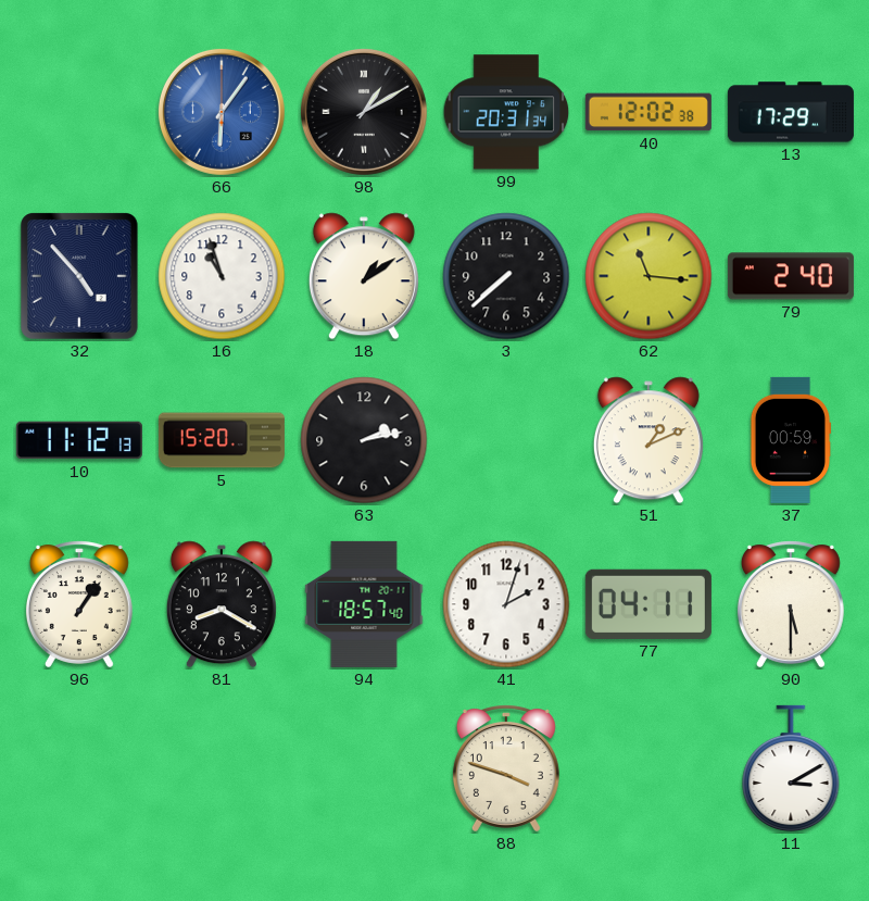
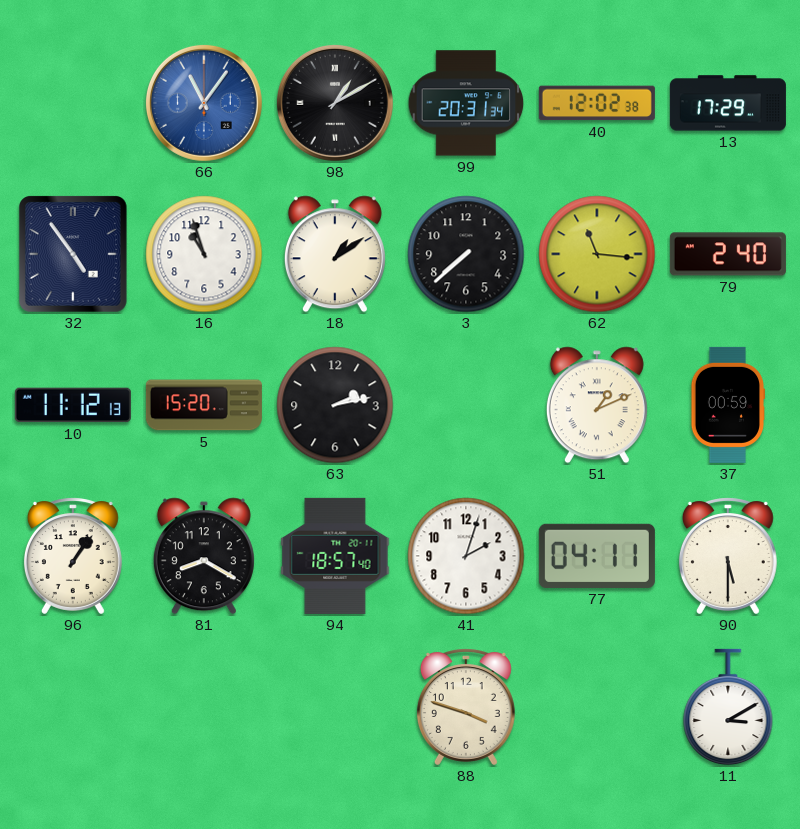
66: 6:06 -> 11:06 (204, 103)
32: 4:53 -> 4:54 (74, 255)
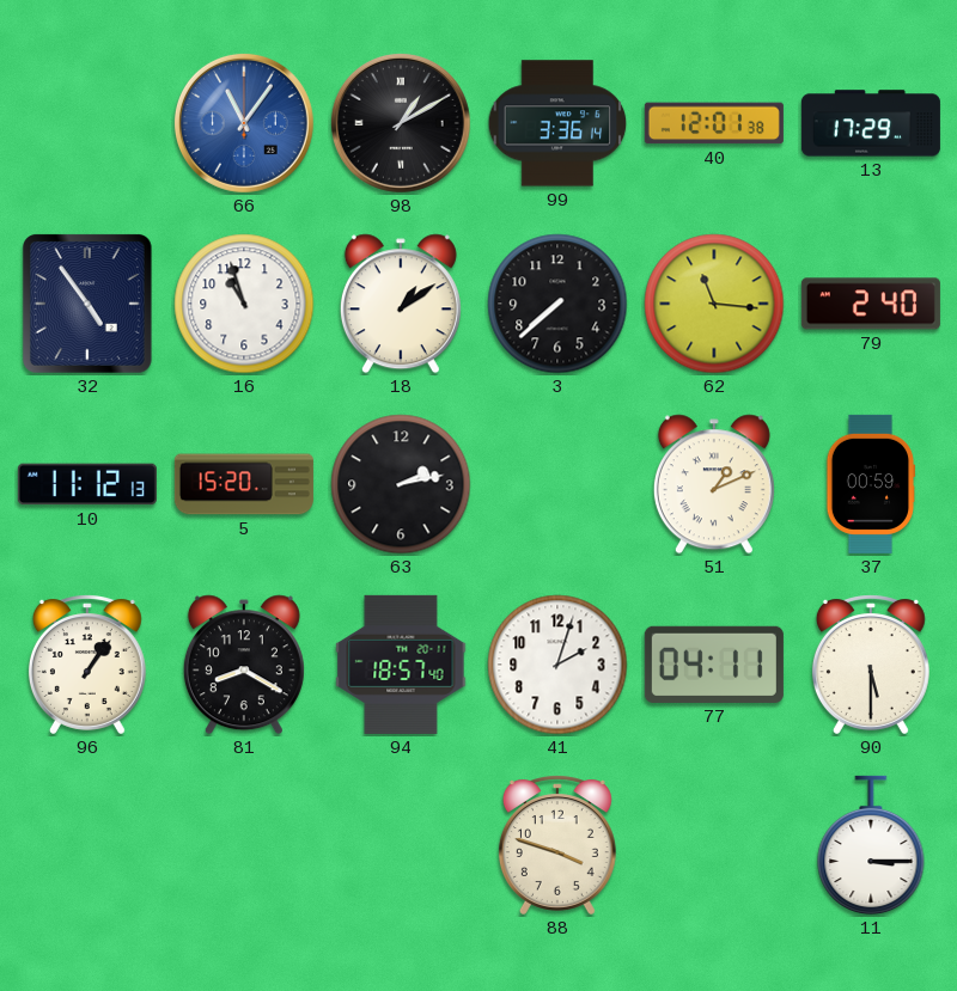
99: 20:31 -> 3:36 (557, 123)
40: 12:02 -> 12:01 (714, 123)
11: 3:10 -> 3:15 (871, 845)
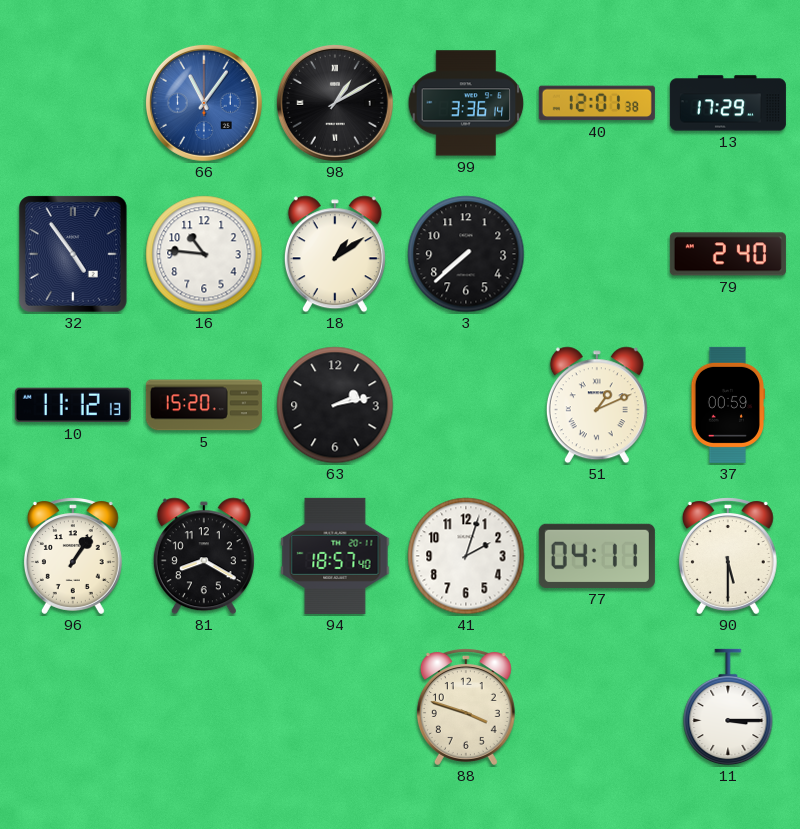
16: 10:57 -> 10:46 (204, 254)
62: 11:16 -> none (714, 304)
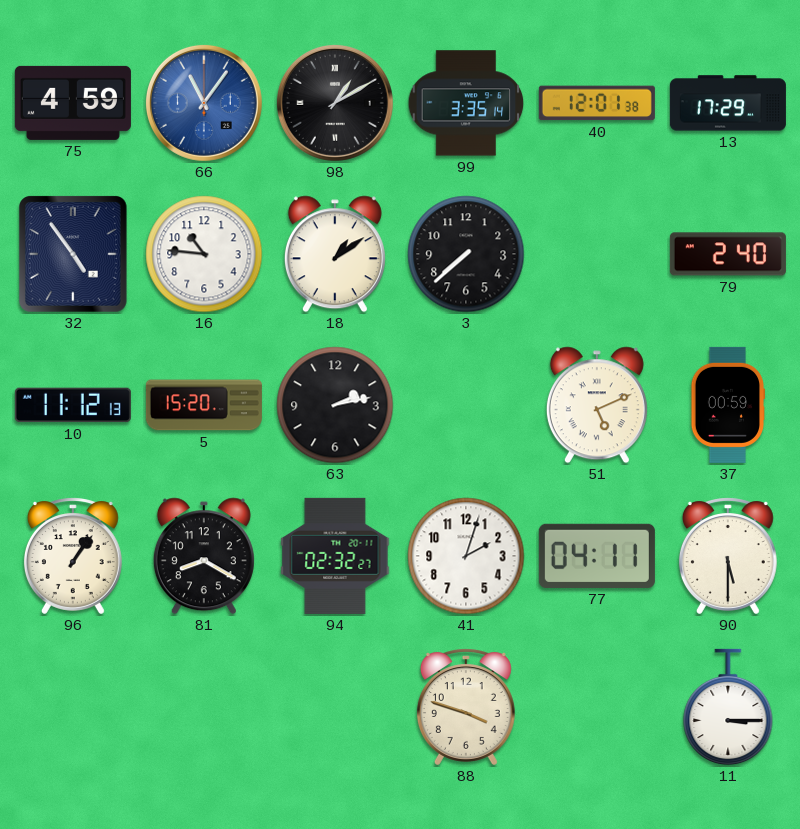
75: none -> 4:59 (73, 103)
99: 3:36 -> 3:35 (466, 103)
51: 1:11 -> 5:11 (597, 405)
94: 18:57 -> 02:32 (335, 556)
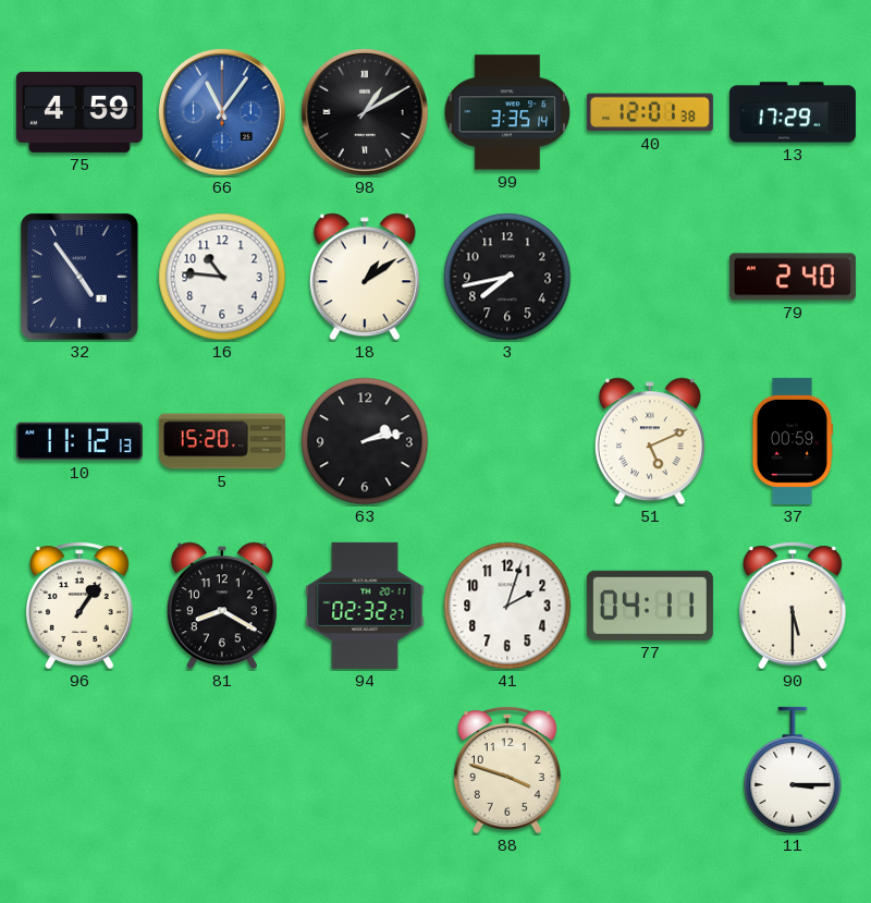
3: 7:38 -> 7:43 (507, 277)
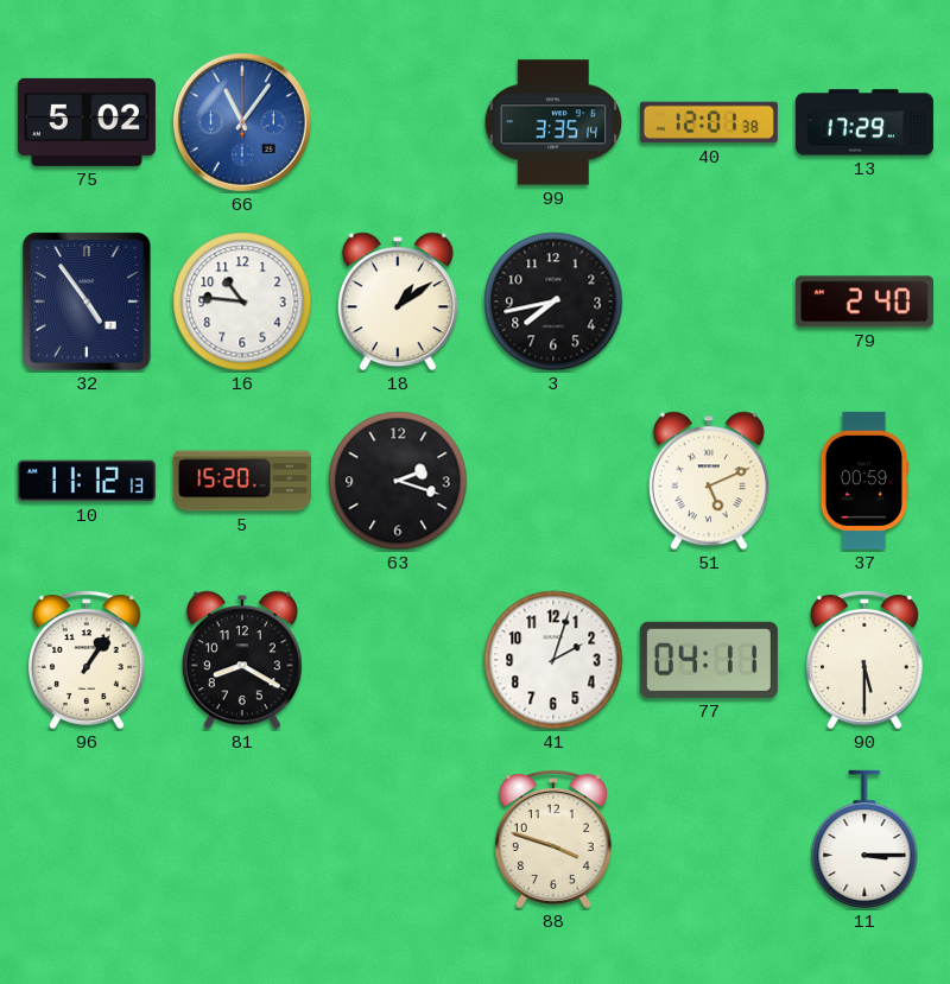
75: 4:59 -> 5:02 (87, 122)
98: 1:10 -> none (365, 112)
63: 2:13 -> 2:18 (398, 481)
94: 02:32 -> none (365, 606)
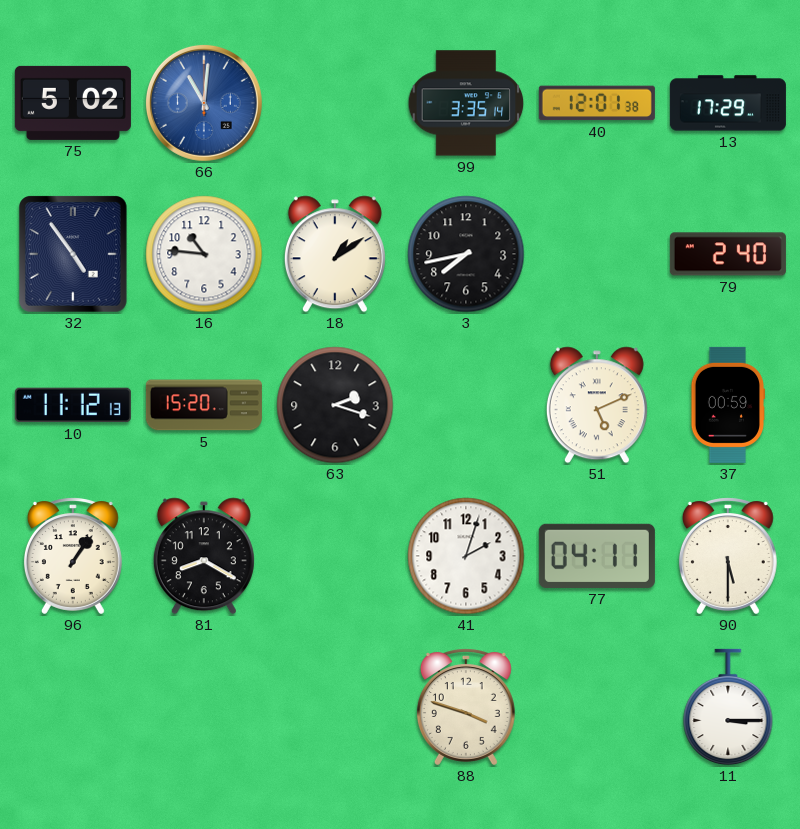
66: 11:06 -> 11:01 (204, 103)
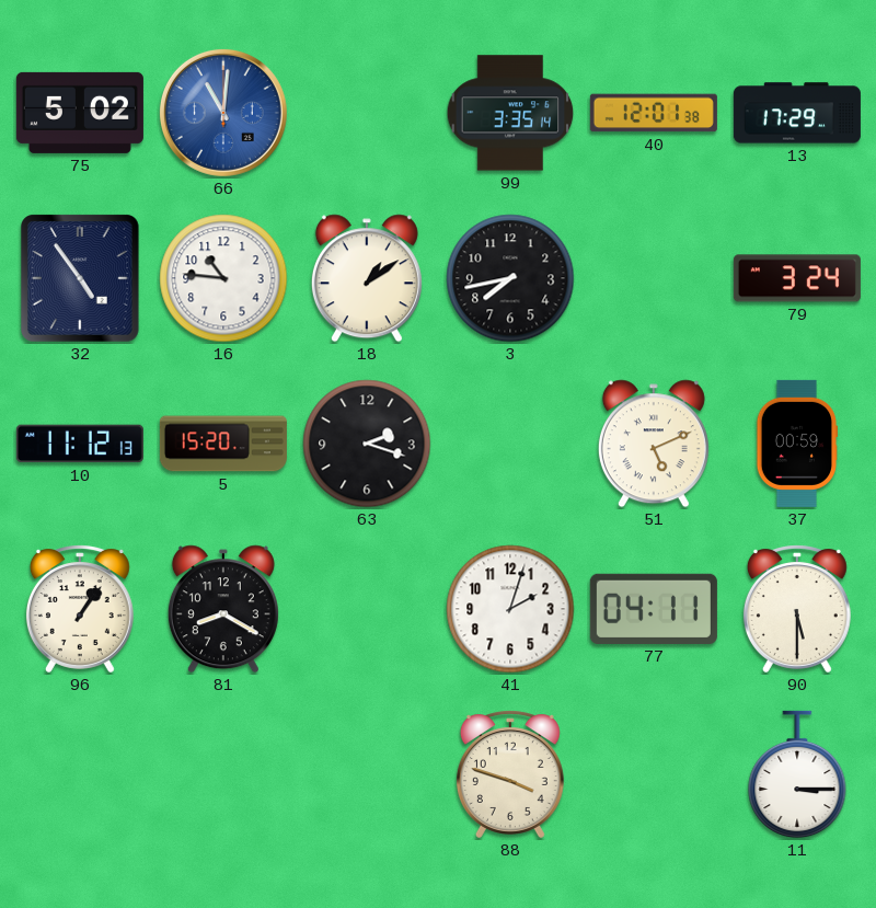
79: 2:40 -> 3:24 (797, 278)
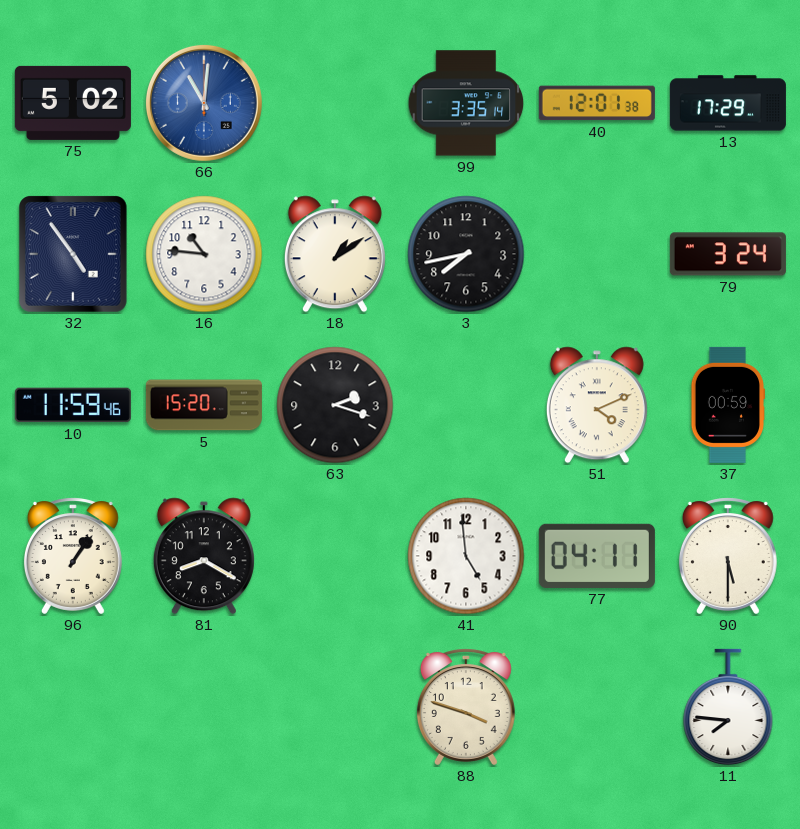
10: 11:12 -> 11:59 (73, 405)
51: 5:11 -> 4:11 (597, 405)
41: 2:03 -> 4:59 (466, 556)
11: 3:15 -> 7:46 (728, 707)
